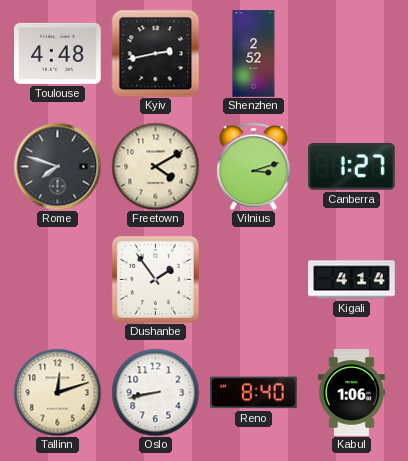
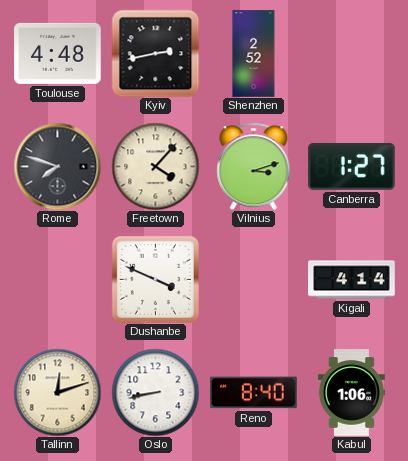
Freetown: 4:10 -> 4:07 (155, 166)
Dushanbe: 1:54 -> 3:49 (155, 279)
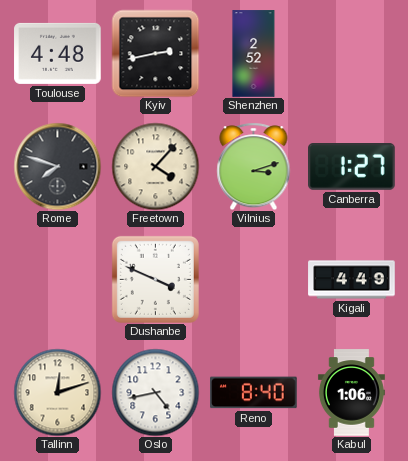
Kigali: 4:14 -> 4:49 (352, 280)
Oslo: 8:43 -> 4:43 (155, 392)
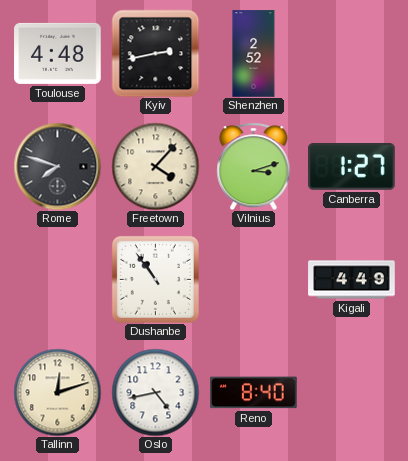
Dushanbe: 3:49 -> 10:54 (155, 279)
Kabul: 1:06 -> none (351, 393)
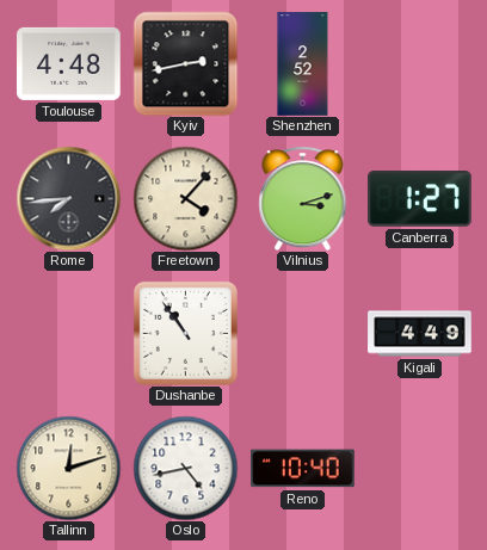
Rome: 7:48 -> 7:44 (68, 198)
Reno: 8:40 -> 10:40 (303, 469)
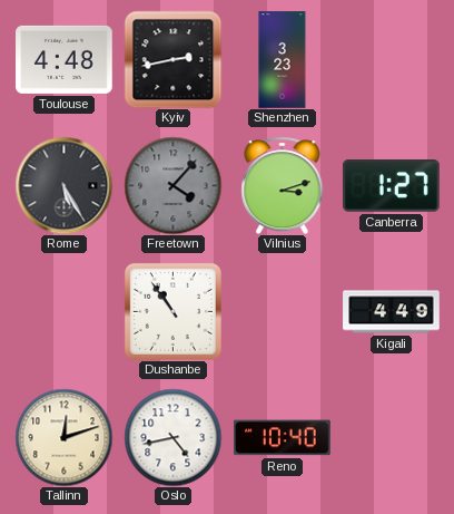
Shenzhen: 2:52 -> 3:23 (283, 60)
Rome: 7:44 -> 5:25 (63, 185)
Freetown dial: cream -> grey (172, 185)
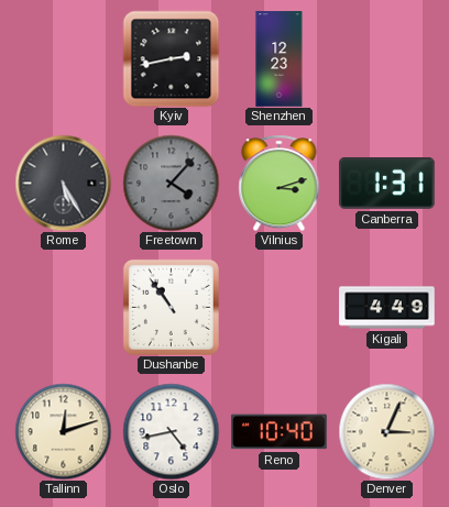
Toulouse: 4:48 -> none (65, 59)
Shenzhen: 3:23 -> 12:23 (280, 59)
Canberra: 1:27 -> 1:31 (387, 184)
Denver: none -> 3:04 (386, 431)
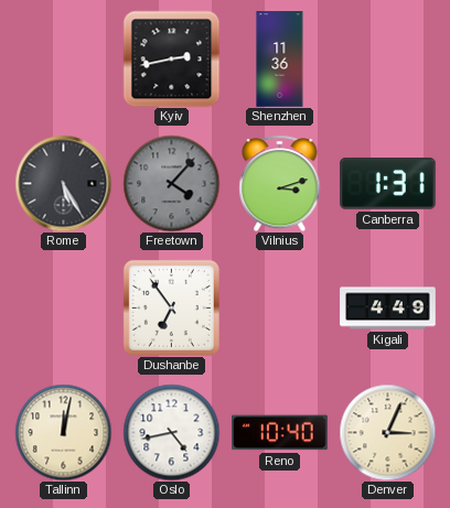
Shenzhen: 12:23 -> 11:36 (280, 60)
Dushanbe: 10:54 -> 6:54 (171, 307)
Tallinn: 12:12 -> 12:02 (63, 432)
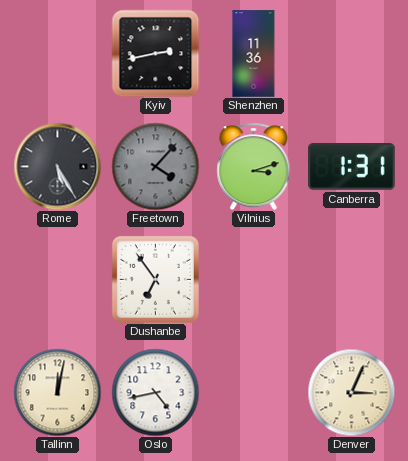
Kigali: 4:49 -> none (388, 309)
Reno: 10:40 -> none (280, 433)
